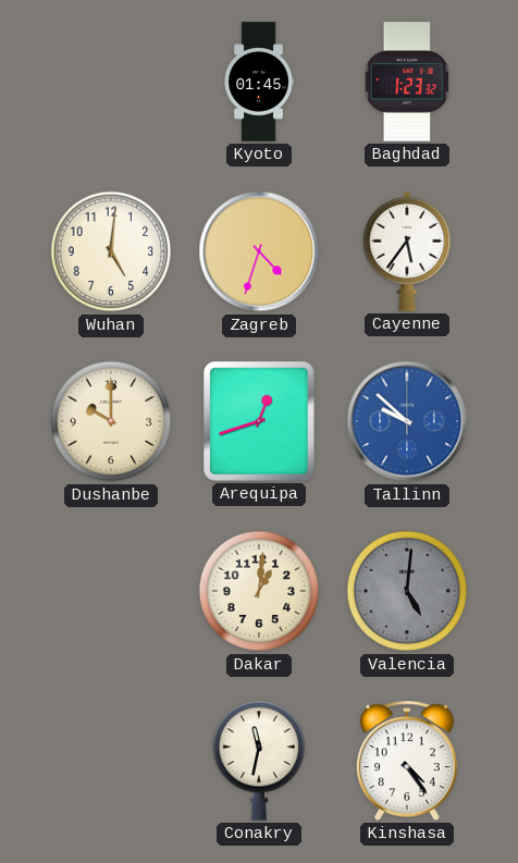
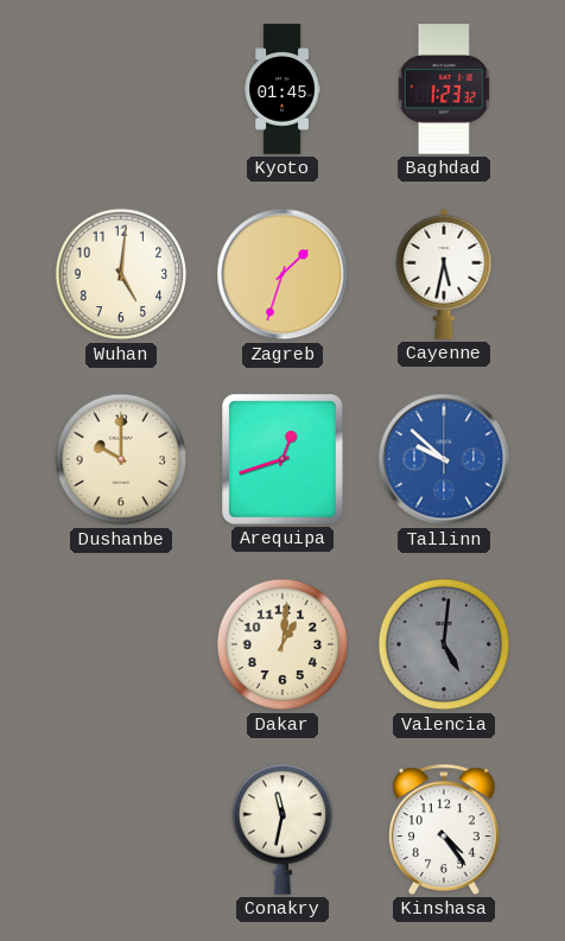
Zagreb: 4:33 -> 1:33 (282, 274)
Cayenne: 5:36 -> 5:32 (444, 274)
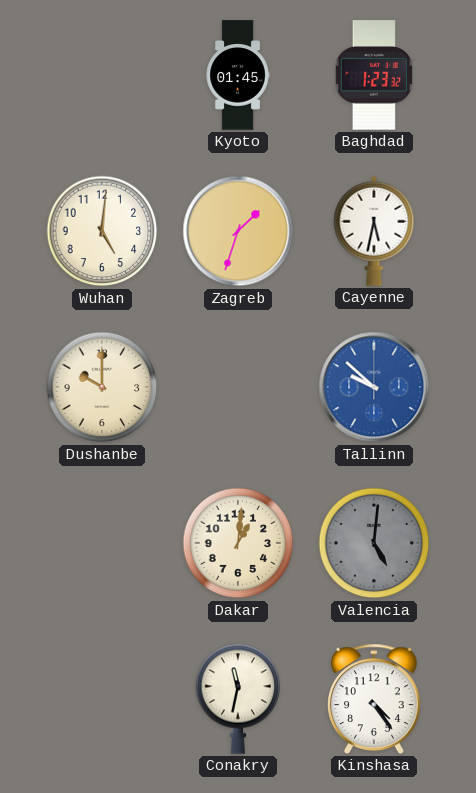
Arequipa: 12:42 -> none (282, 459)
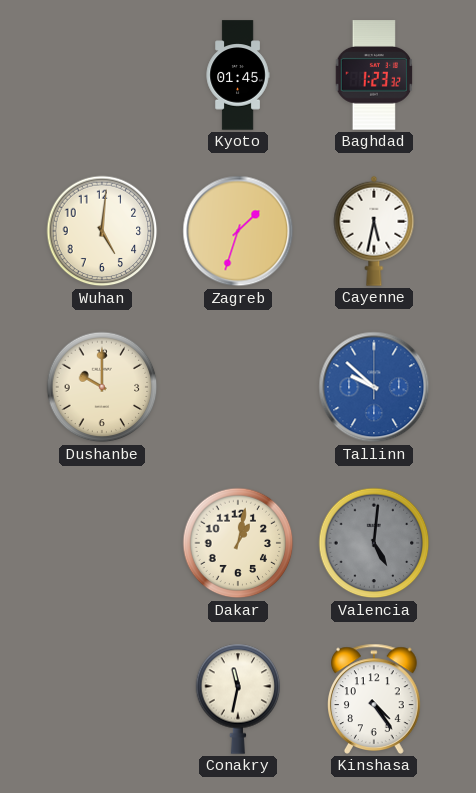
Dakar: 1:01 -> 1:02 (238, 543)
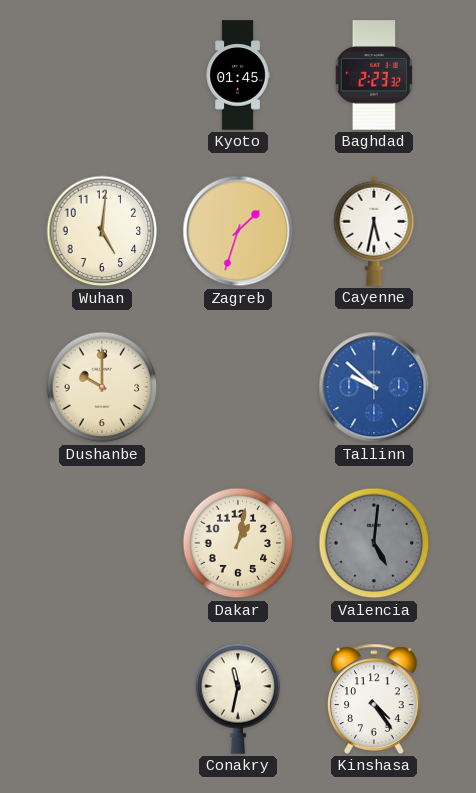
Baghdad: 1:23 -> 2:23 (373, 75)
